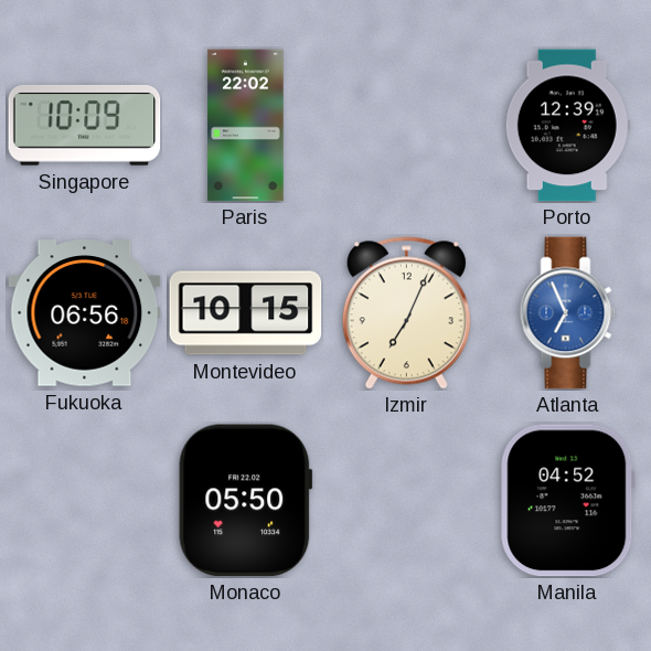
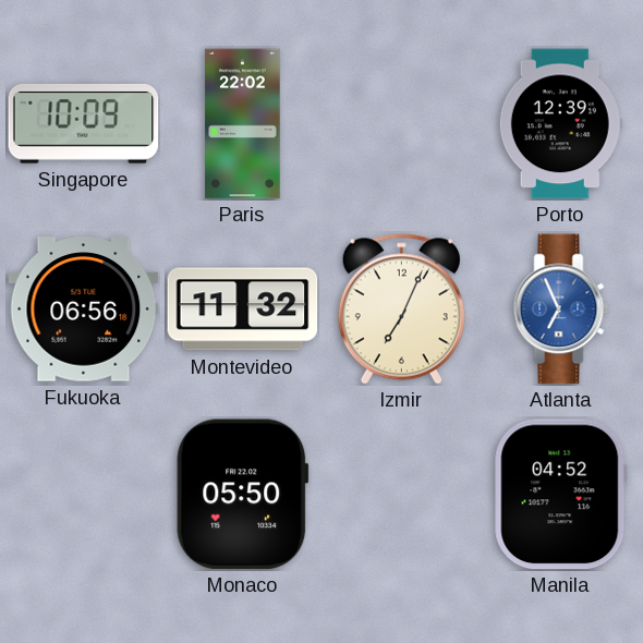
Montevideo: 10:15 -> 11:32 (243, 310)
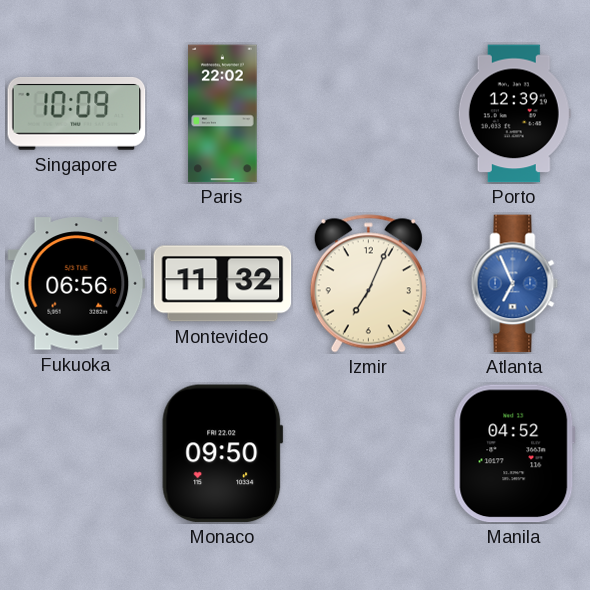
Monaco: 05:50 -> 09:50 (223, 454)
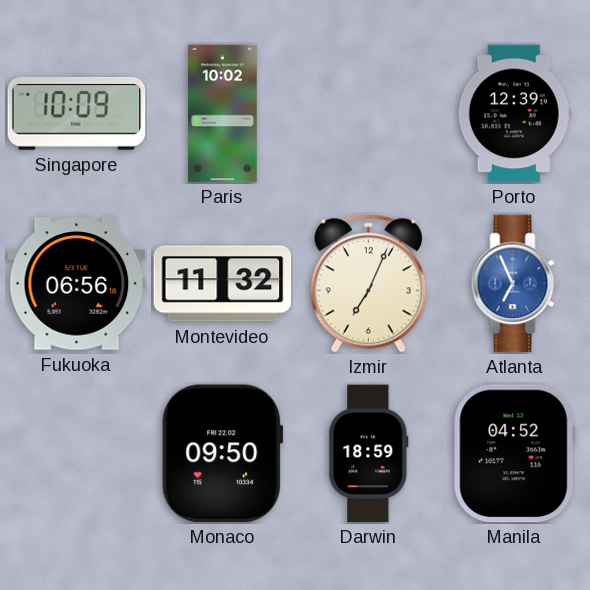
Paris: 22:02 -> 10:02 (223, 114)
Darwin: none -> 18:59 (369, 454)
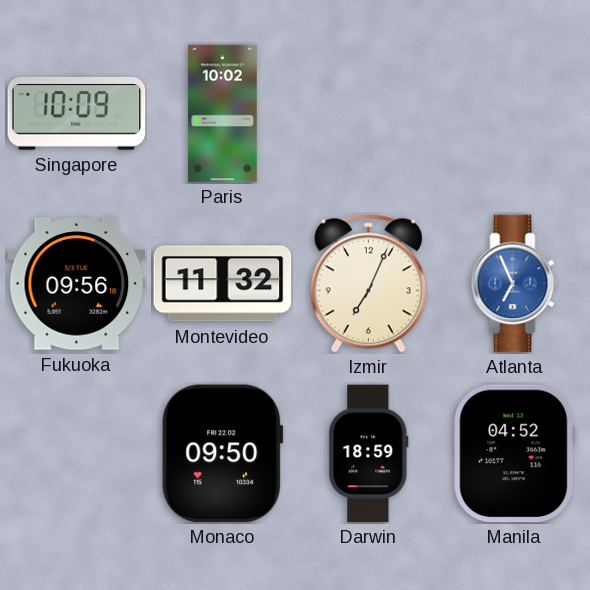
Porto: 12:39 -> none (514, 114)
Fukuoka: 06:56 -> 09:56 (77, 284)
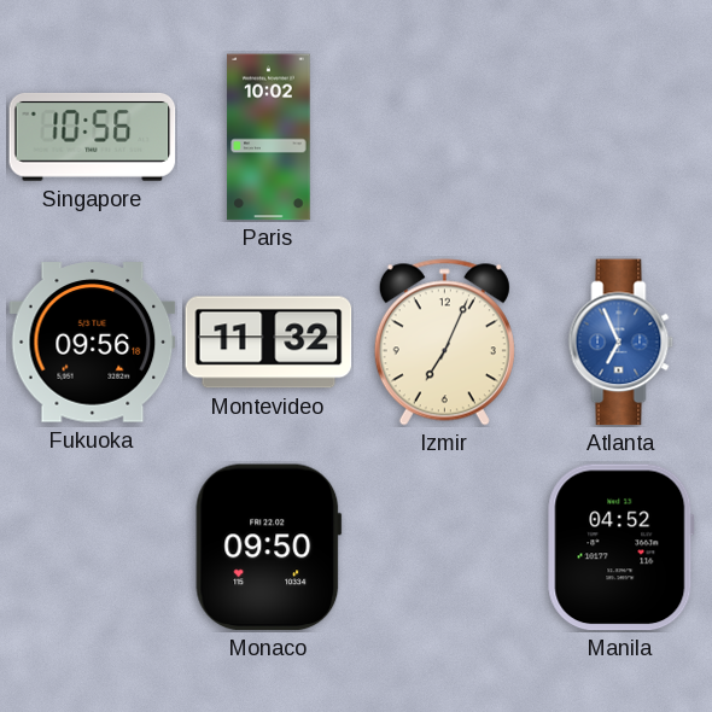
Singapore: 10:09 -> 10:56 (93, 136)
Darwin: 18:59 -> none (369, 454)
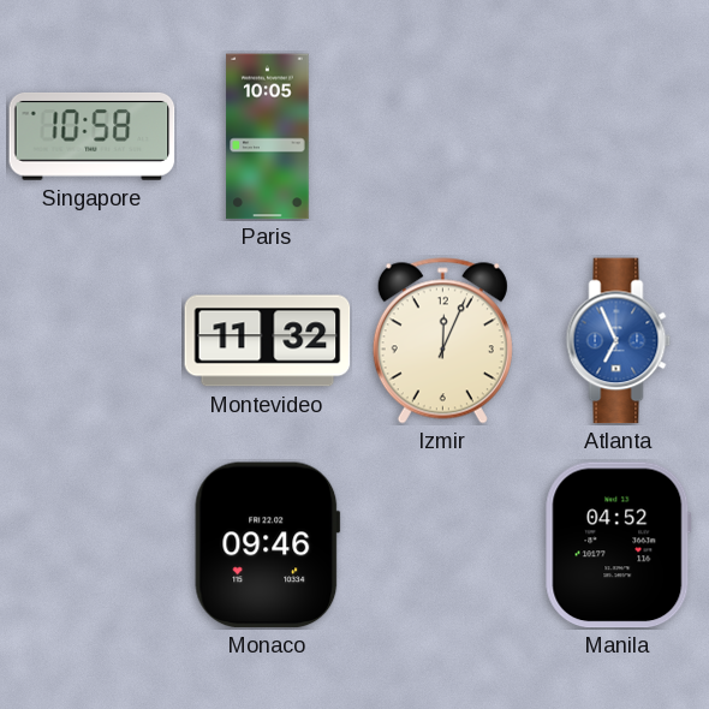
Singapore: 10:56 -> 10:58 (93, 136)
Paris: 10:02 -> 10:05 (268, 137)
Fukuoka: 09:56 -> none (93, 343)
Izmir: 7:04 -> 12:04 (442, 341)
Monaco: 09:50 -> 09:46 (268, 546)
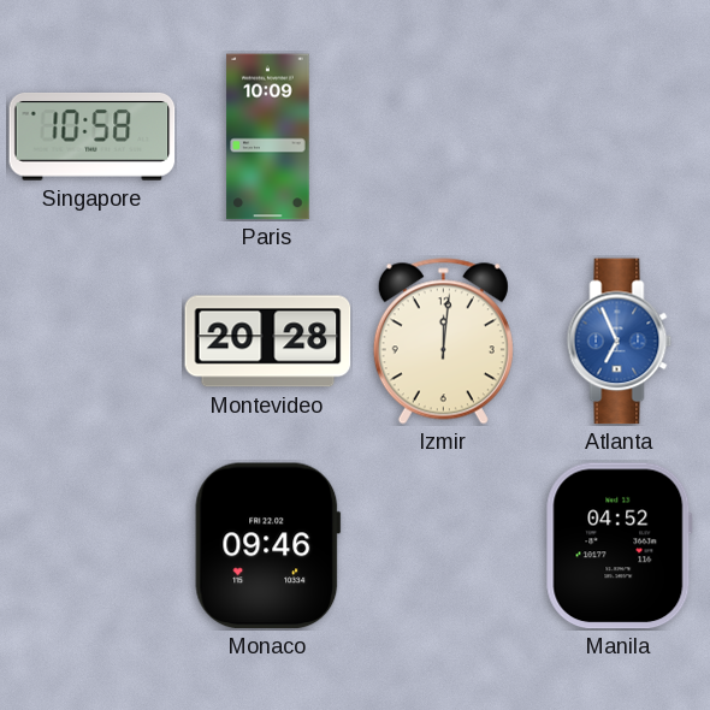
Paris: 10:05 -> 10:09 (268, 137)
Montevideo: 11:32 -> 20:28 (268, 342)
Izmir: 12:04 -> 12:01 (443, 342)
